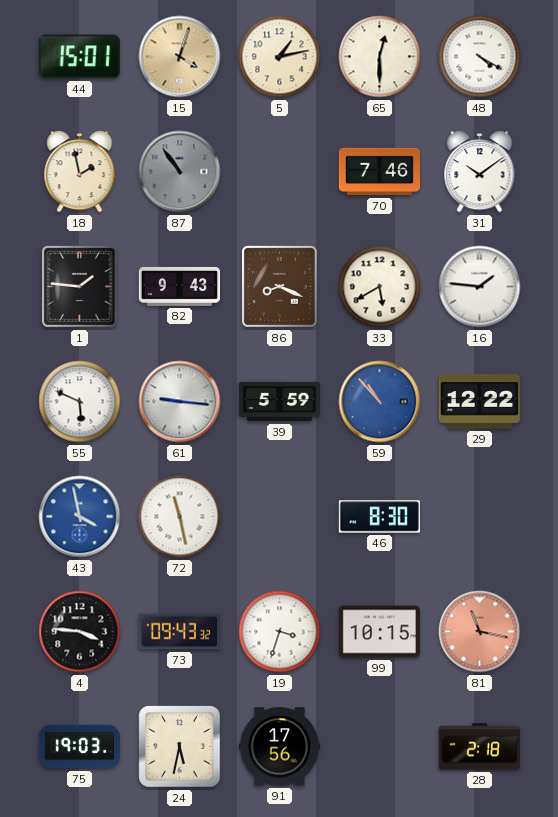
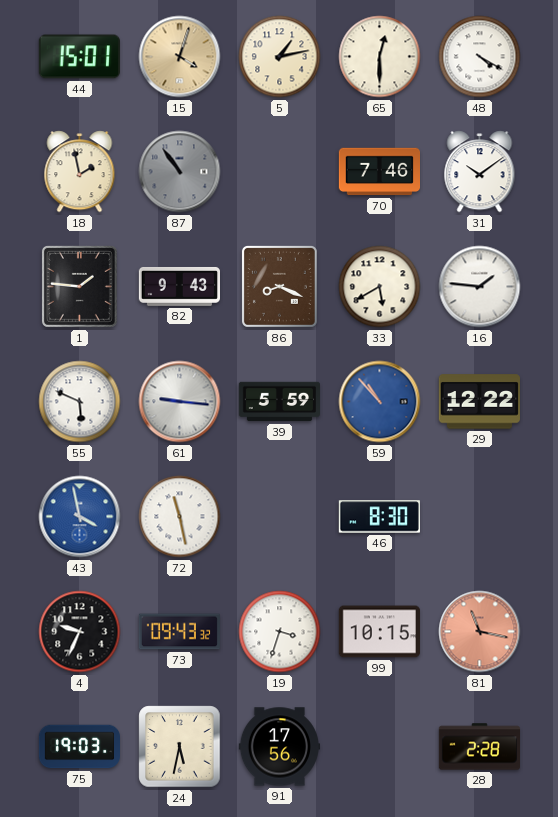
4: 3:46 -> 9:34 (80, 632)
28: 2:18 -> 2:28 (479, 747)
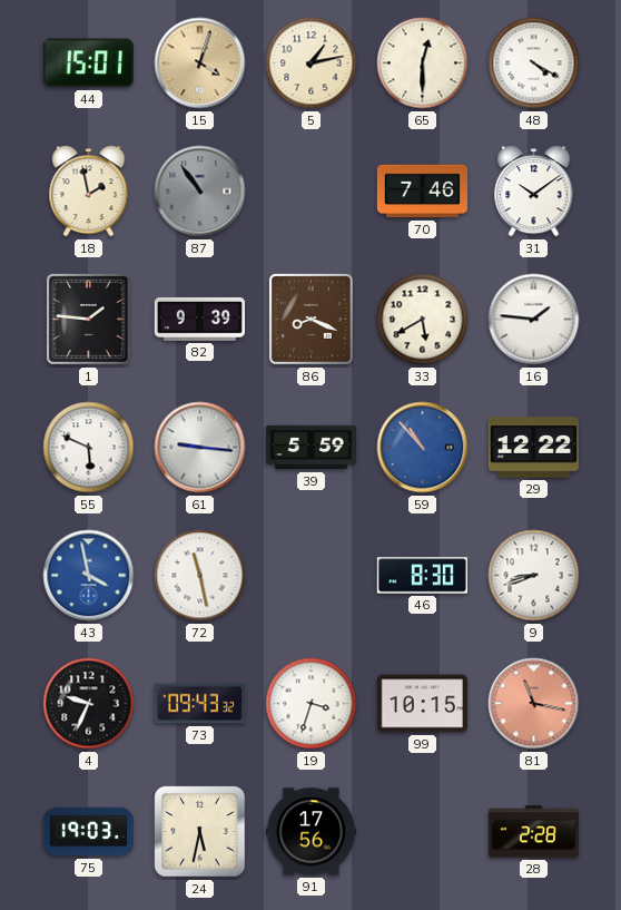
82: 9:43 -> 9:39 (199, 319)
9: none -> 8:42 (534, 576)
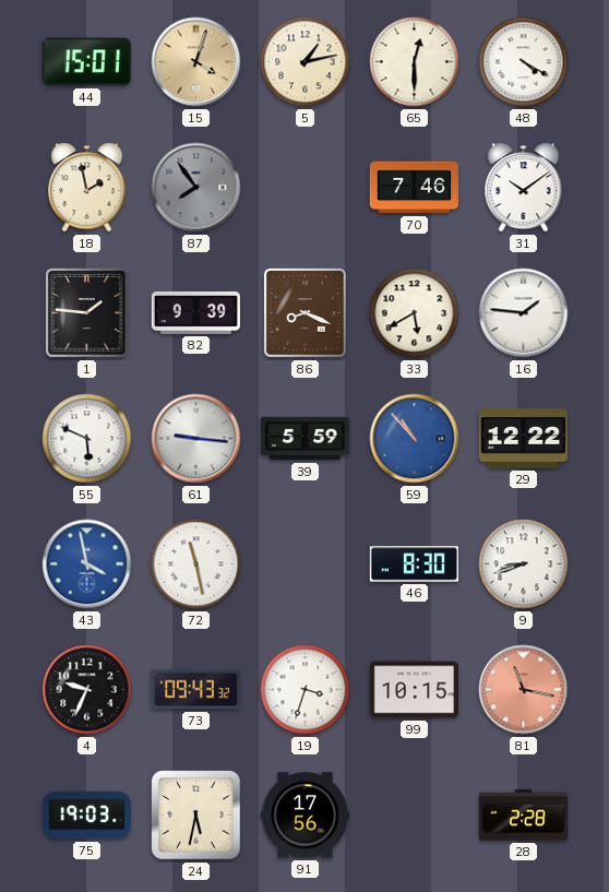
87: 10:54 -> 7:54 (196, 188)
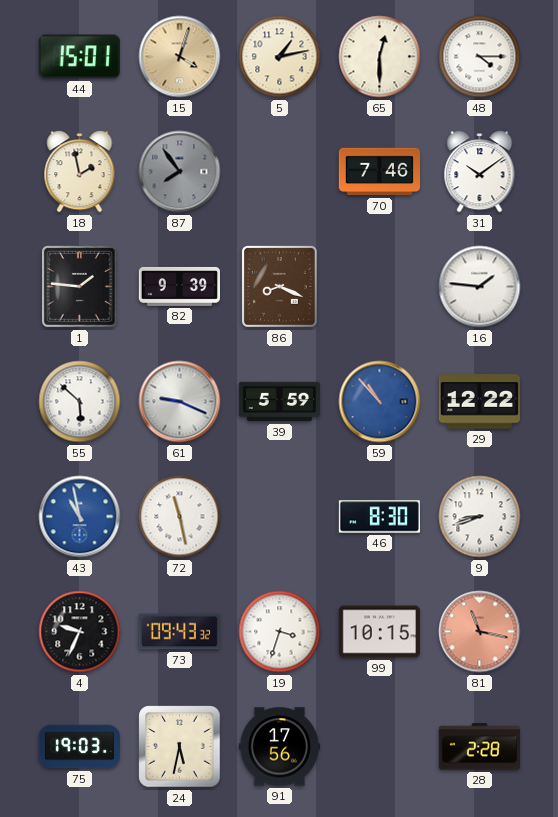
48: 4:20 -> 4:15 (480, 57)
33: 5:40 -> none (415, 313)
55: 5:49 -> 5:52 (80, 402)
61: 9:16 -> 9:19 (180, 402)
43: 3:58 -> 10:58 (80, 517)
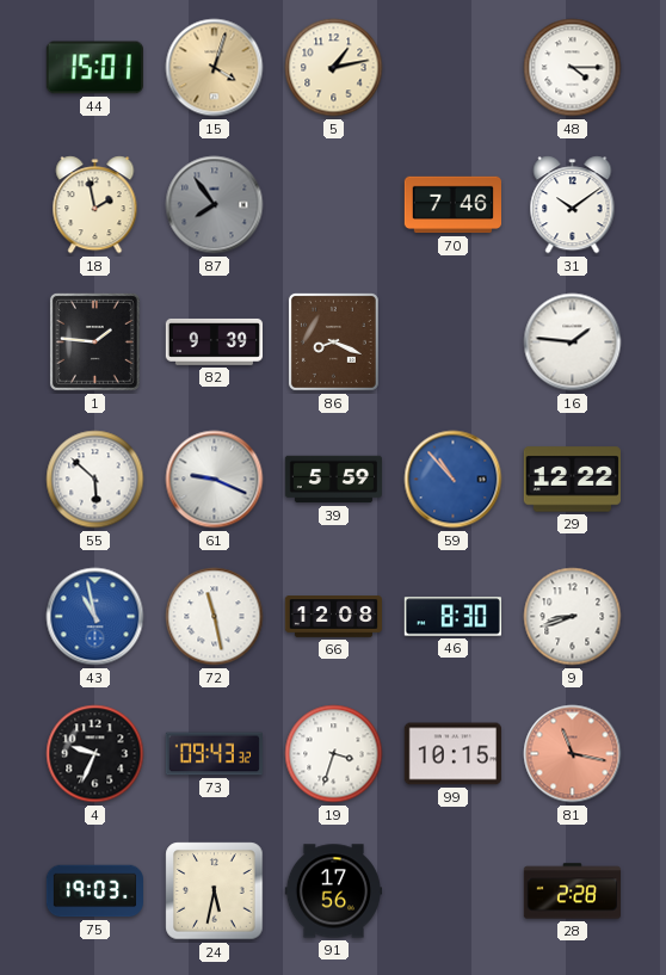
65: 12:30 -> none (380, 57)
66: none -> 12:08 (333, 617)
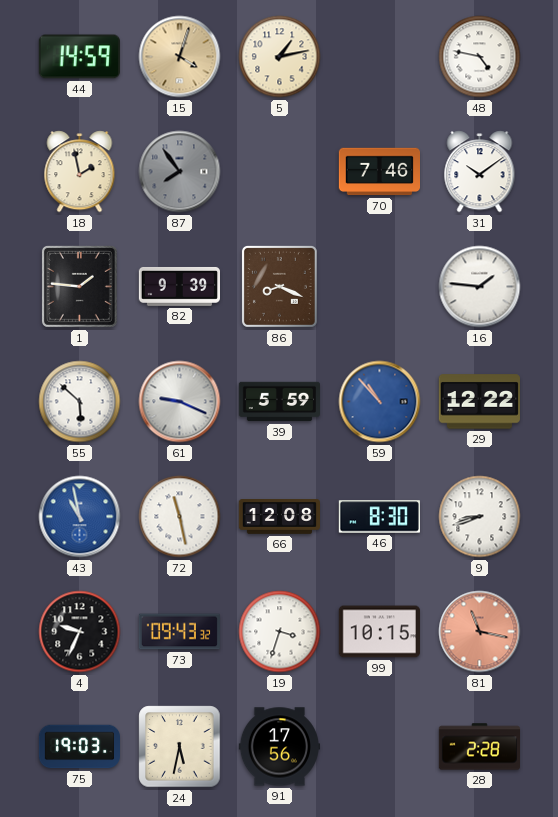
44: 15:01 -> 14:59 (79, 57)
48: 4:15 -> 4:47 (480, 57)
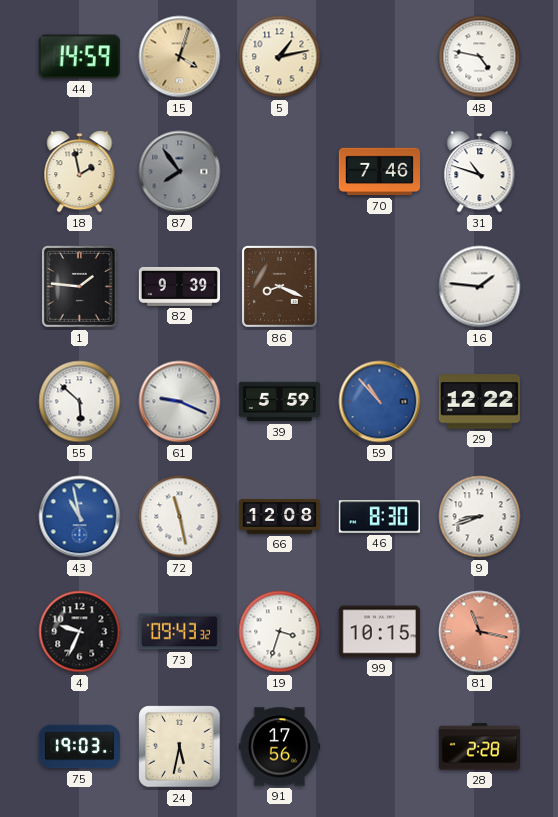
31: 10:09 -> 10:48 (480, 172)
